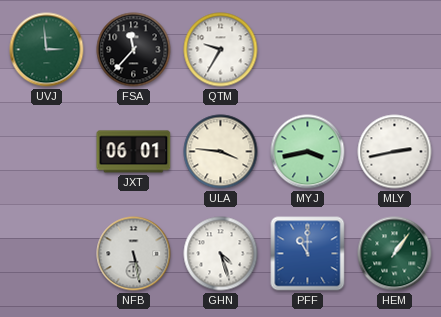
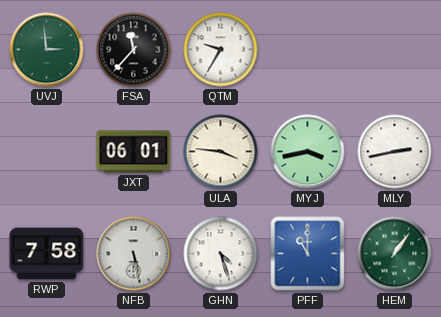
RWP: none -> 7:58 (47, 254)
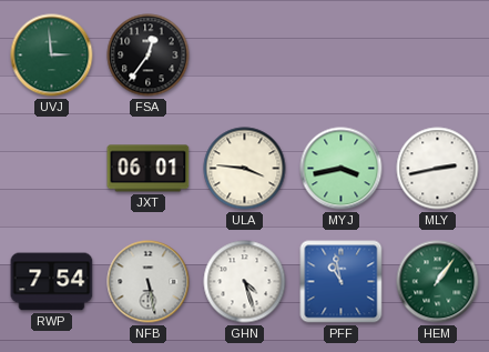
FSA: 11:37 -> 12:36 (149, 56)
QTM: 9:35 -> none (221, 50)
RWP: 7:58 -> 7:54 (52, 282)
PFF: 11:00 -> 10:58 (342, 282)
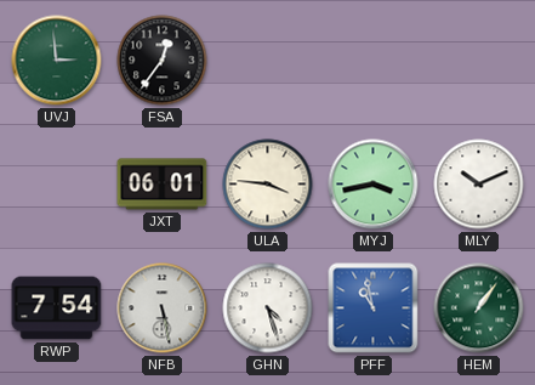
MLY: 2:43 -> 10:11 (479, 185)
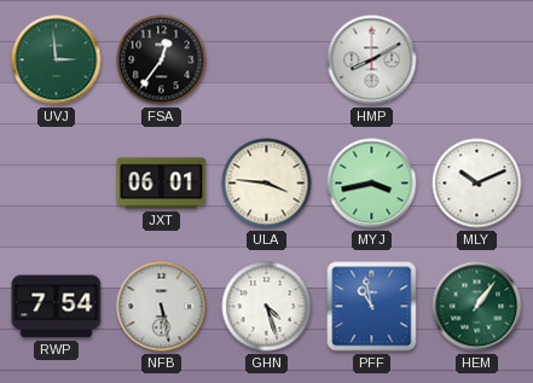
HMP: none -> 8:10 (372, 60)
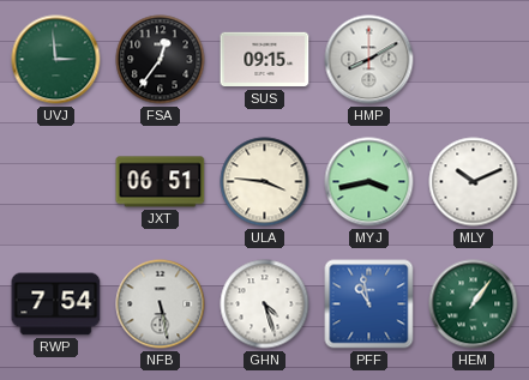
SUS: none -> 09:15 (265, 60)
JXT: 06:01 -> 06:51 (161, 182)
